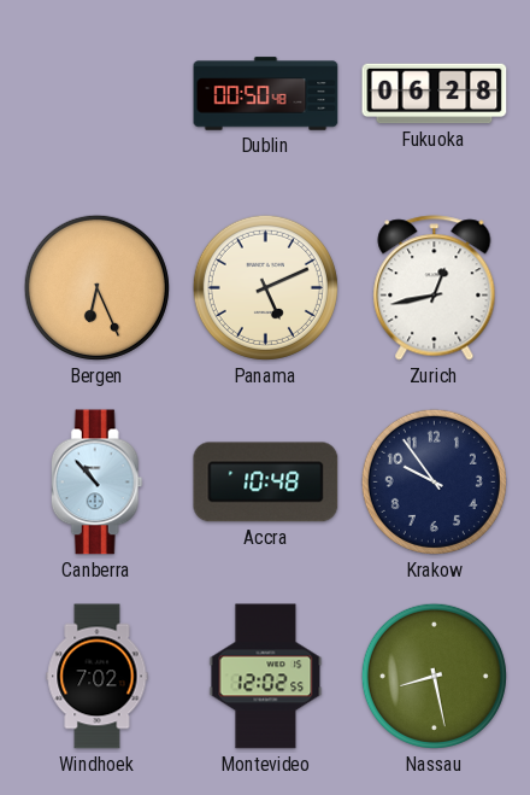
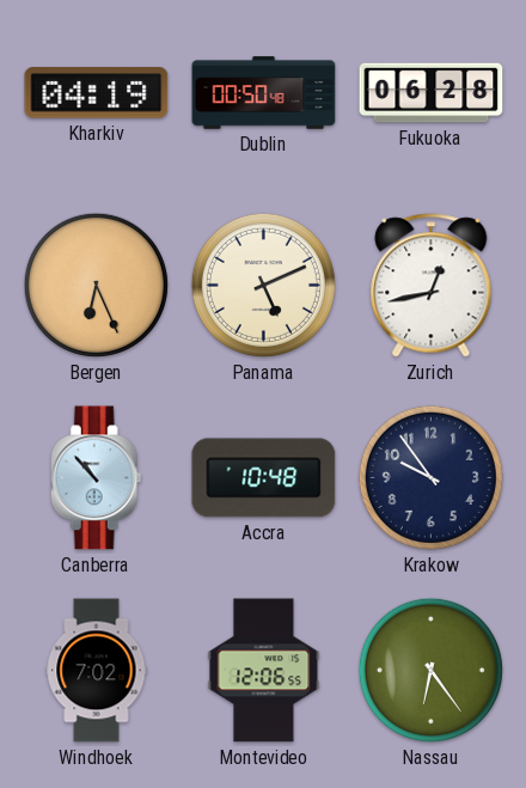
Kharkiv: none -> 04:19 (97, 93)
Montevideo: 12:02 -> 12:06 (264, 671)
Nassau: 8:28 -> 6:24 (430, 670)
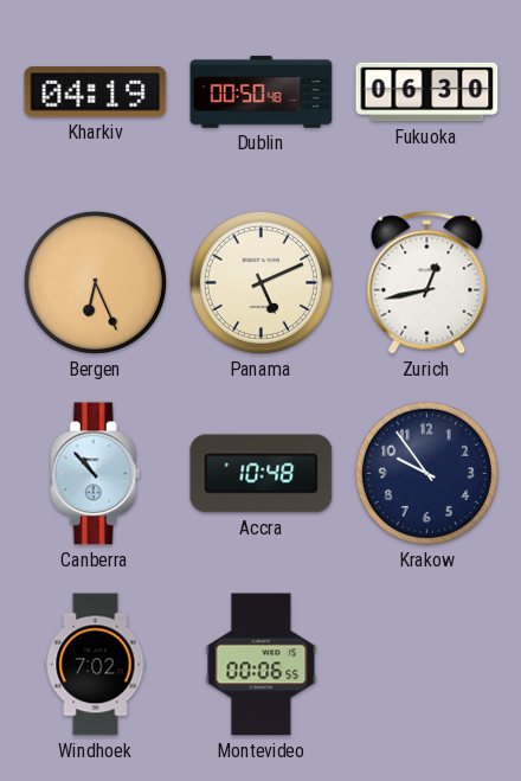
Fukuoka: 06:28 -> 06:30 (427, 92)
Montevideo: 12:06 -> 00:06 (262, 665)
Nassau: 6:24 -> none (430, 670)
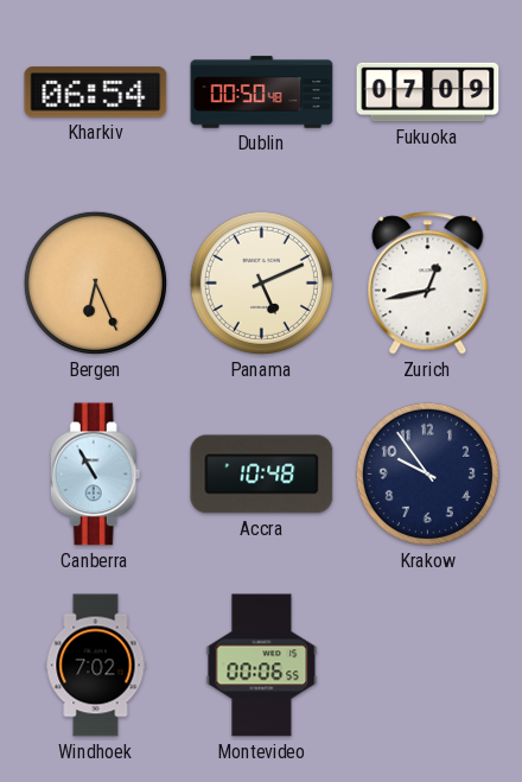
Kharkiv: 04:19 -> 06:54 (96, 93)
Fukuoka: 06:30 -> 07:09 (428, 93)
Canberra: 10:53 -> 10:55 (95, 475)
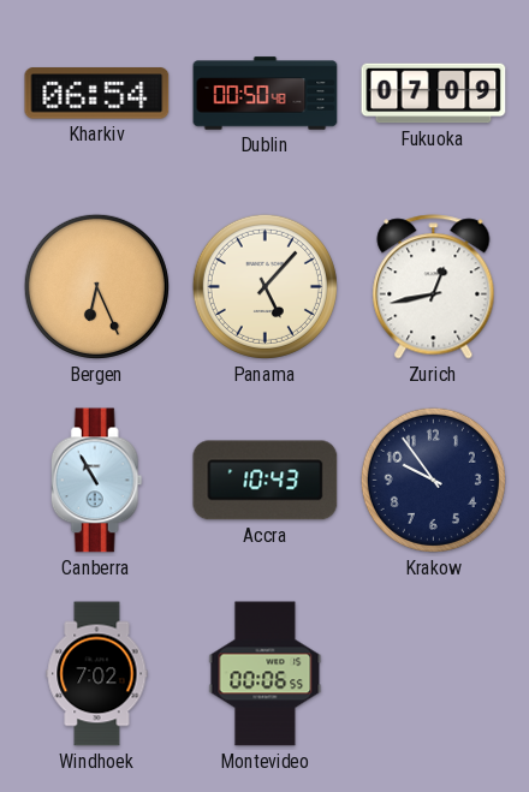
Panama: 5:11 -> 5:07 (264, 286)
Accra: 10:48 -> 10:43 (266, 481)
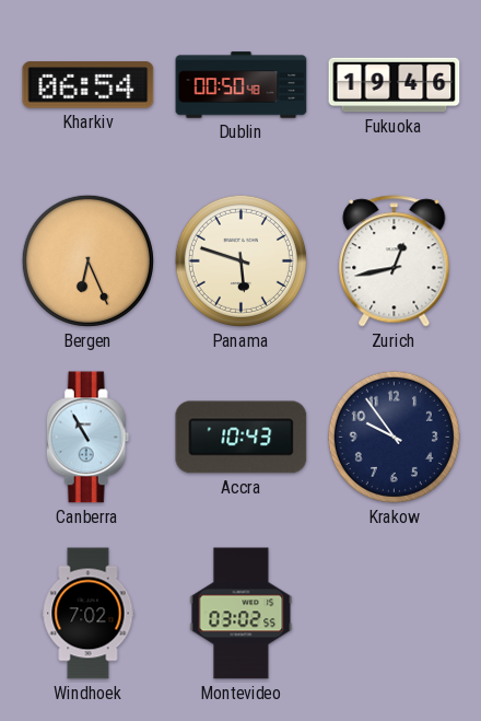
Fukuoka: 07:09 -> 19:46 (395, 85)
Panama: 5:07 -> 5:48 (241, 260)
Montevideo: 00:06 -> 03:02 (242, 614)
